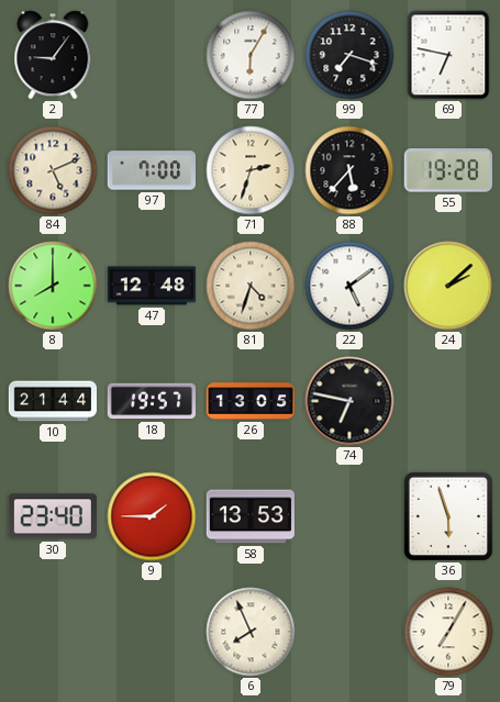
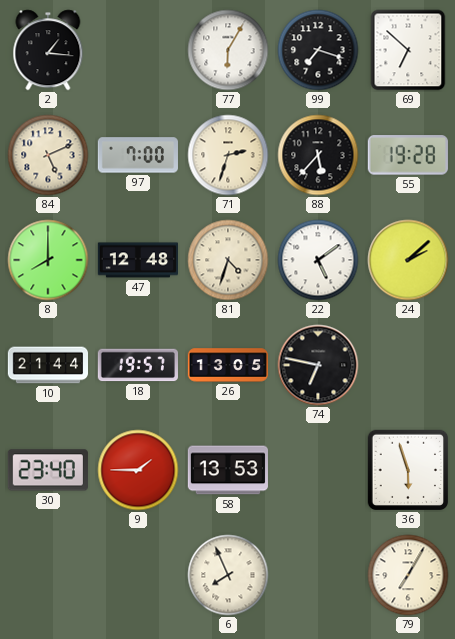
2: 9:06 -> 1:16 (48, 50)
69: 6:47 -> 6:52 (408, 50)
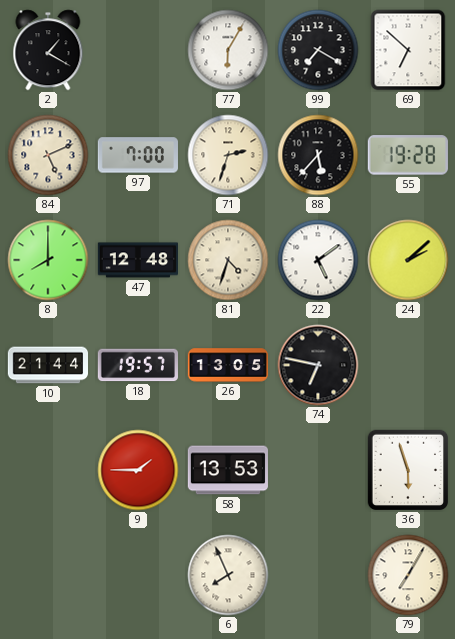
2: 1:16 -> 1:20 (48, 50)
99: 7:18 -> 7:20 (318, 50)
30: 23:40 -> none (48, 470)
